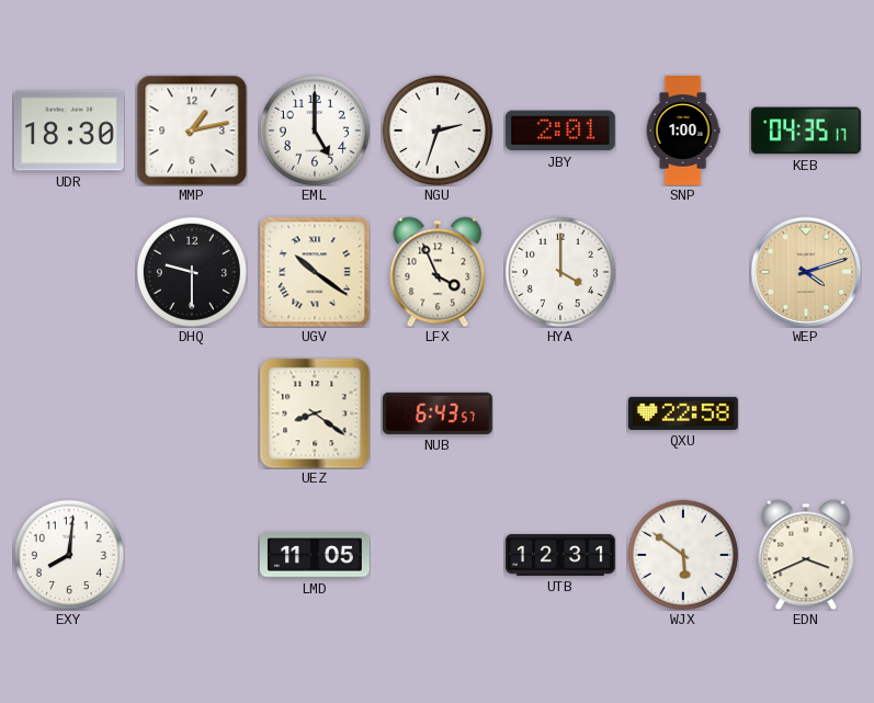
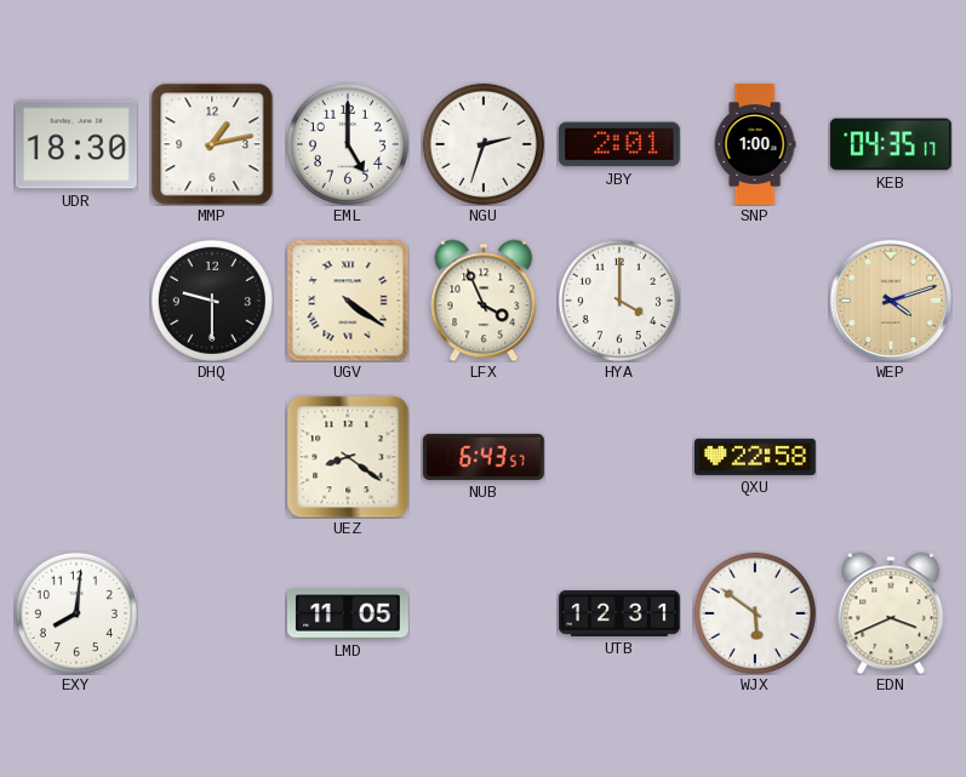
UGV: 10:21 -> 4:21 (348, 301)
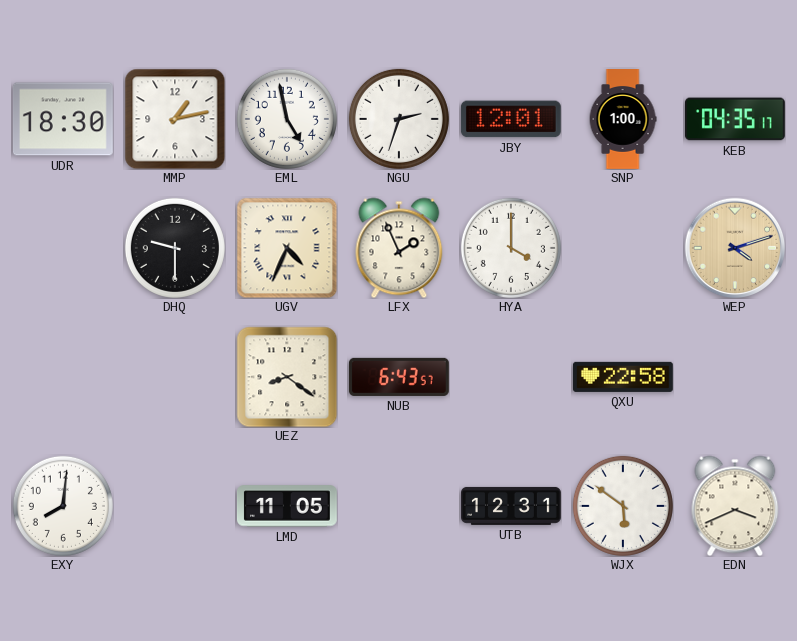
EML: 5:00 -> 4:58 (287, 119)
JBY: 2:01 -> 12:01 (511, 119)
UGV: 4:21 -> 4:34 (287, 248)
LFX: 3:56 -> 1:56 (399, 248)
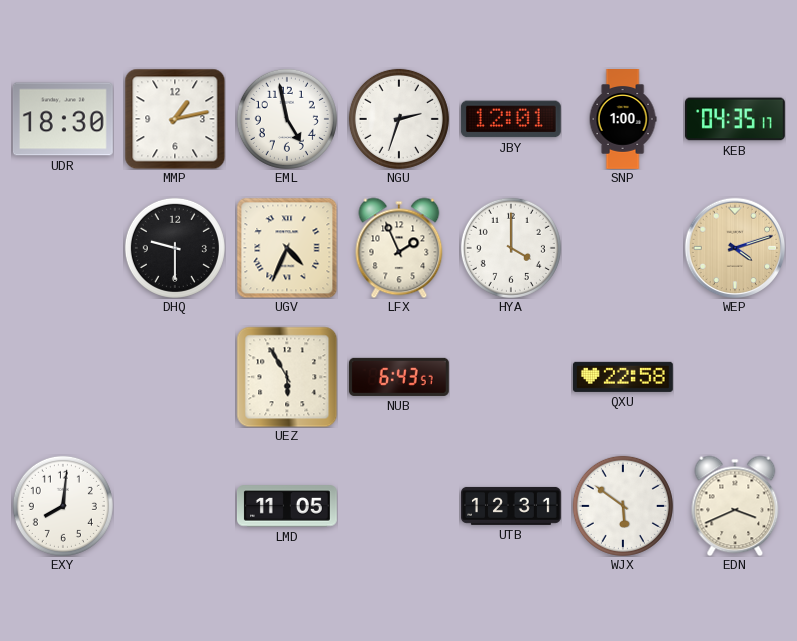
UEZ: 8:21 -> 5:55 (287, 377)
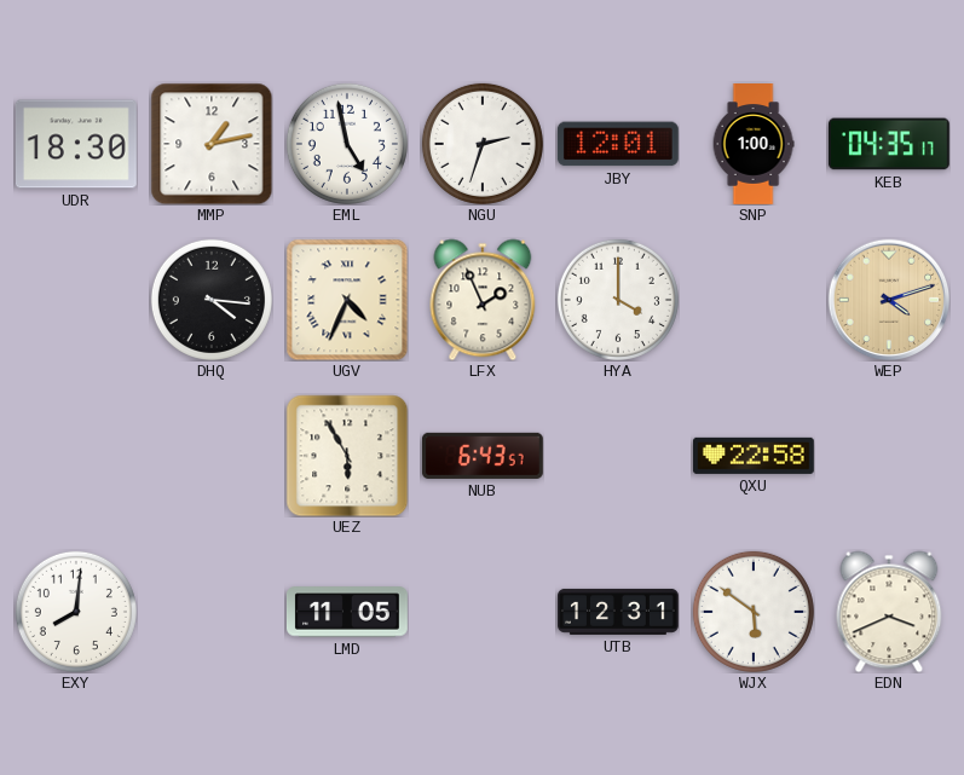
DHQ: 9:30 -> 4:16 (212, 300)
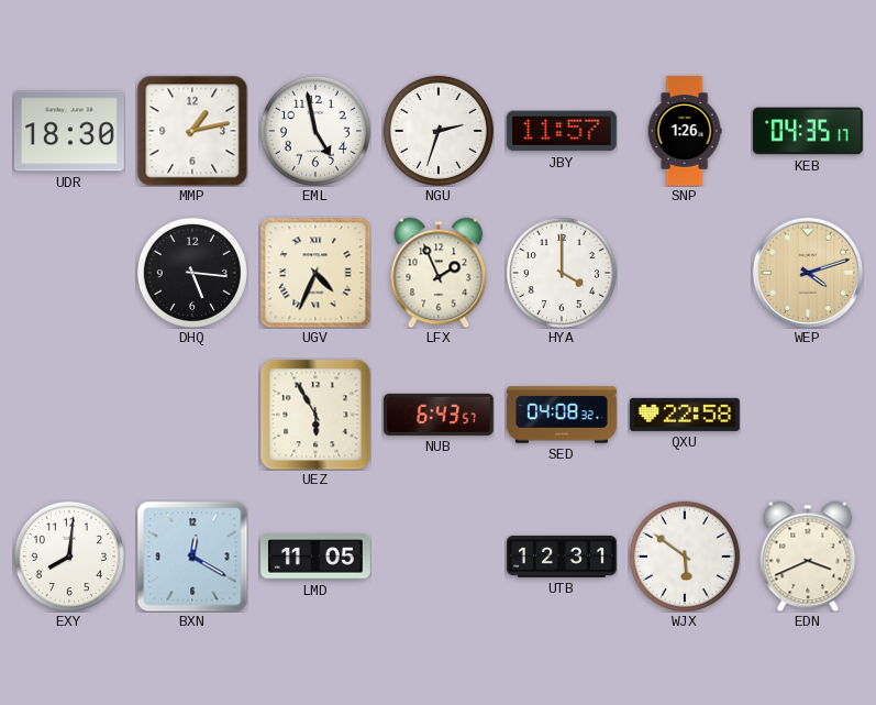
JBY: 12:01 -> 11:57 (562, 131)
SNP: 1:00 -> 1:26 (685, 131)
DHQ: 4:16 -> 5:16 (192, 273)
SED: none -> 04:08 (563, 415)
BXN: none -> 12:20 (192, 557)
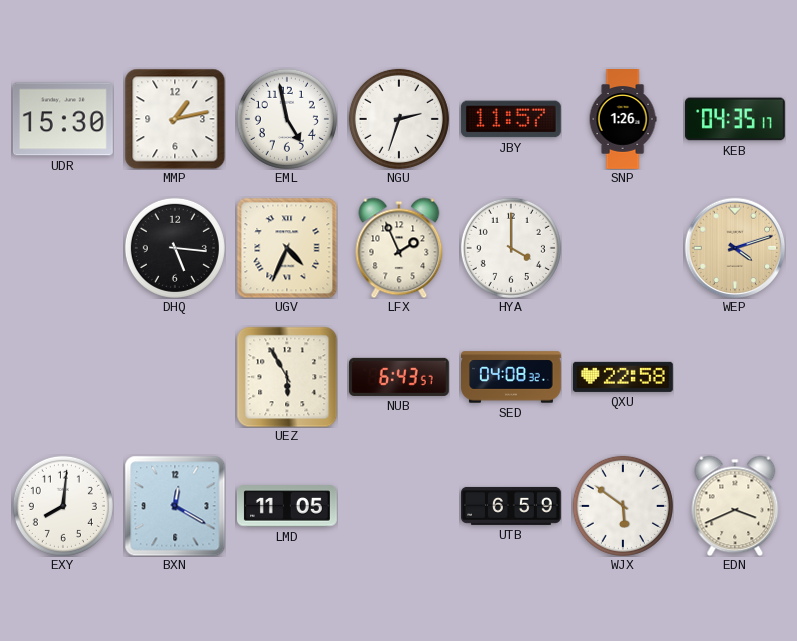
UDR: 18:30 -> 15:30 (63, 119)
UTB: 12:31 -> 6:59 (512, 506)
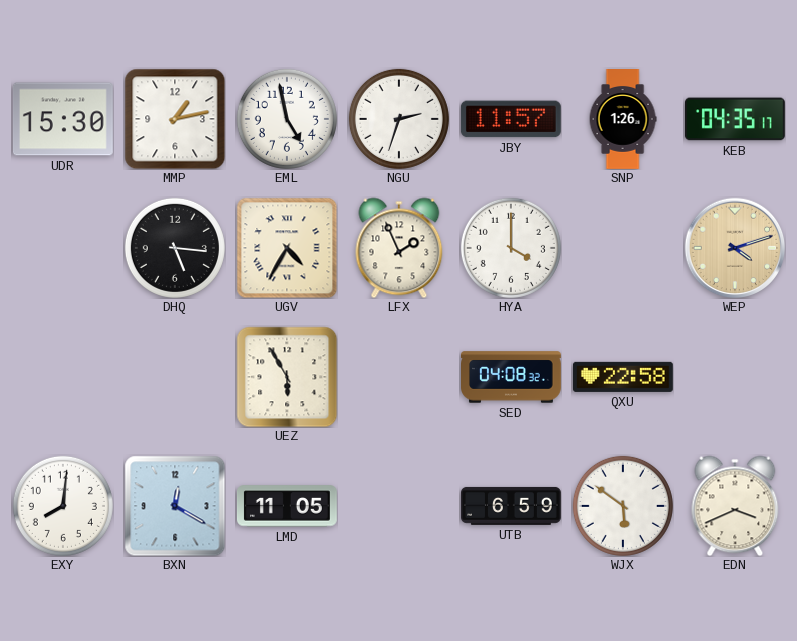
UGV: 4:34 -> 4:35 (287, 248)
NUB: 6:43 -> none (399, 377)
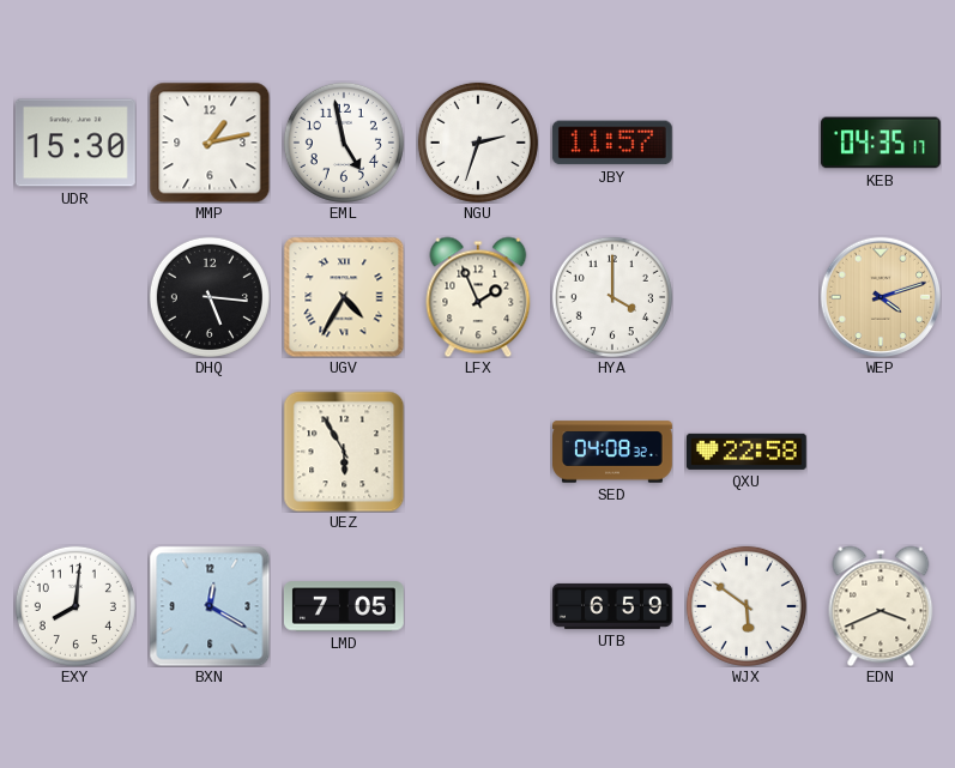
SNP: 1:26 -> none (623, 119)
LMD: 11:05 -> 7:05 (344, 606)
